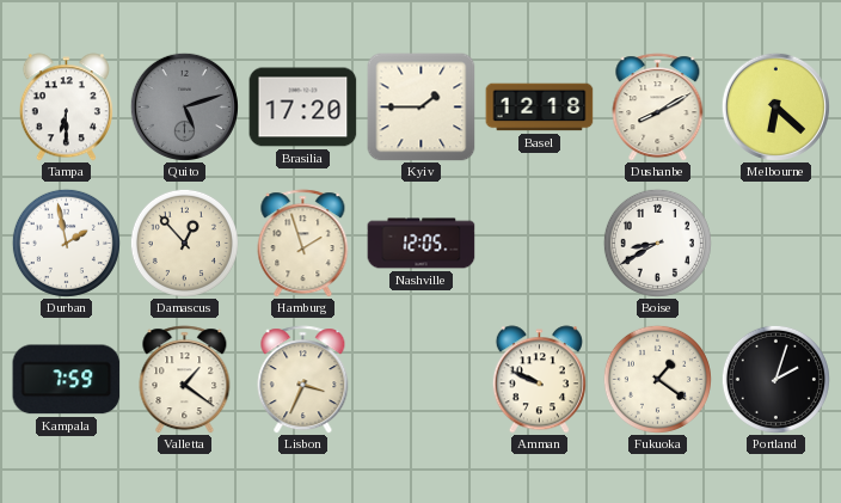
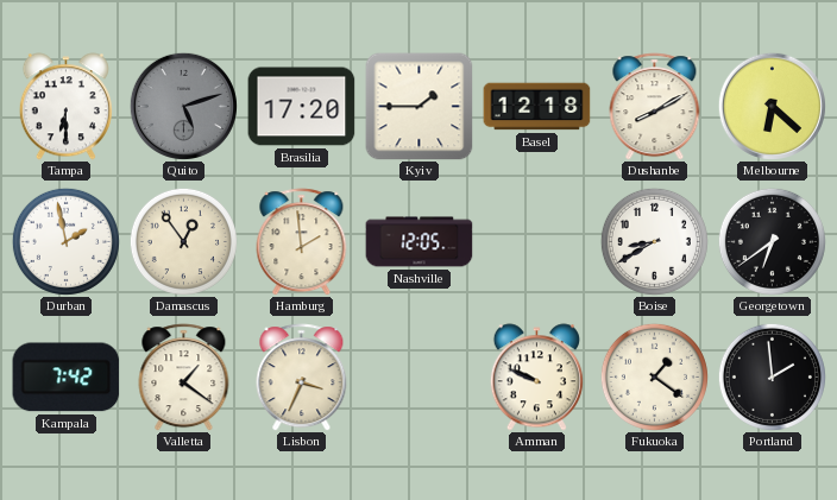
Damascus: 12:53 -> 12:54 (183, 241)
Hamburg: 1:57 -> 1:59 (302, 242)
Georgetown: none -> 6:39 (772, 241)
Kampala: 7:59 -> 7:42 (67, 378)
Portland: 2:03 -> 1:59 (772, 376)
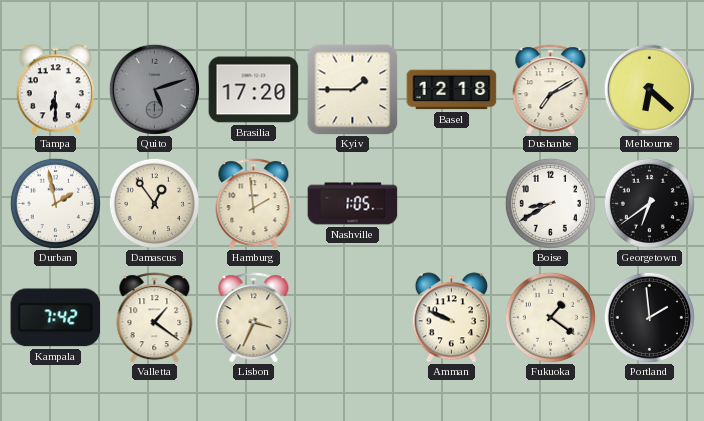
Dushanbe: 8:10 -> 7:10 (551, 90)
Nashville: 12:05 -> 1:05 (353, 204)
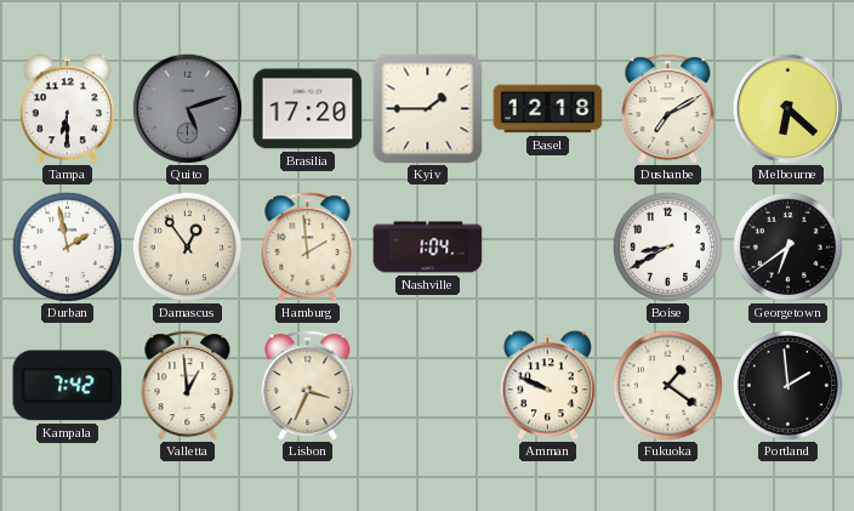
Nashville: 1:05 -> 1:04 (428, 248)
Valletta: 1:21 -> 12:59 (188, 386)
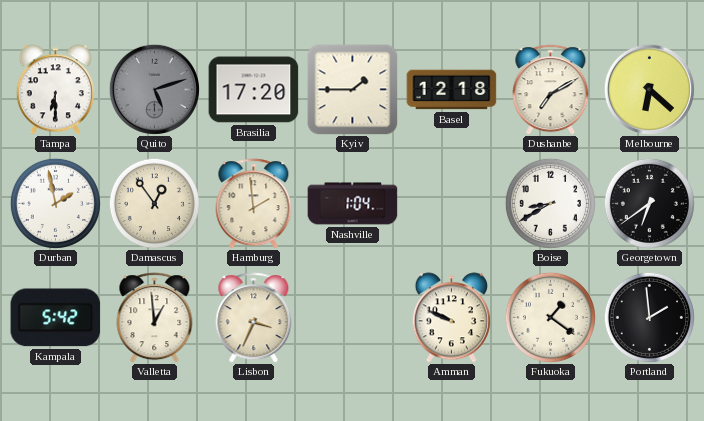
Kampala: 7:42 -> 5:42 (56, 318)
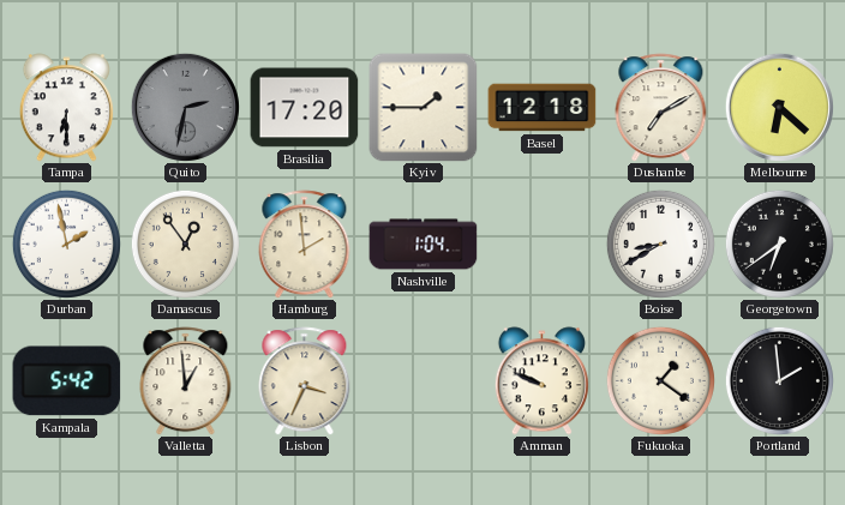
Quito: 5:12 -> 2:32 (185, 107)
